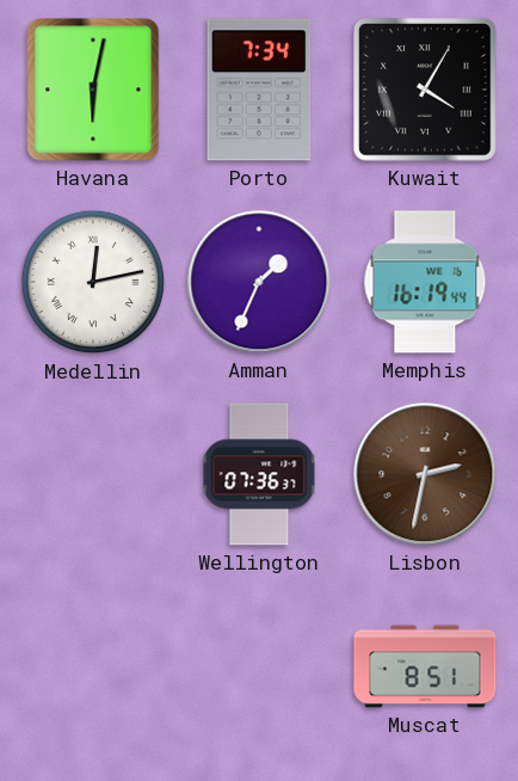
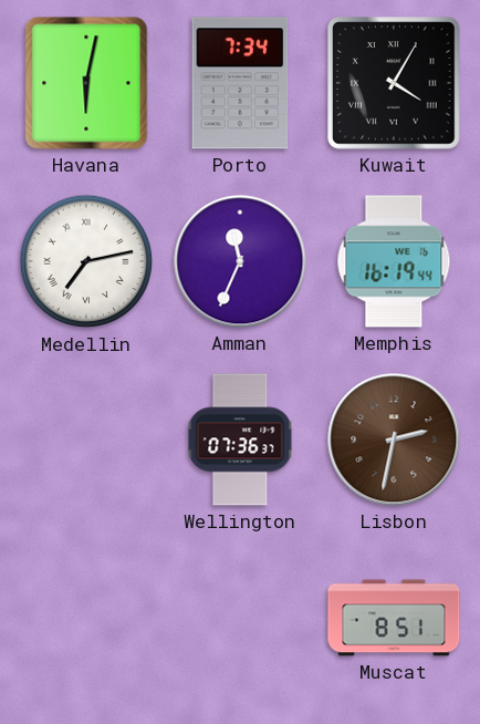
Medellin: 12:13 -> 7:13 (86, 261)
Amman: 1:34 -> 11:34 (240, 261)
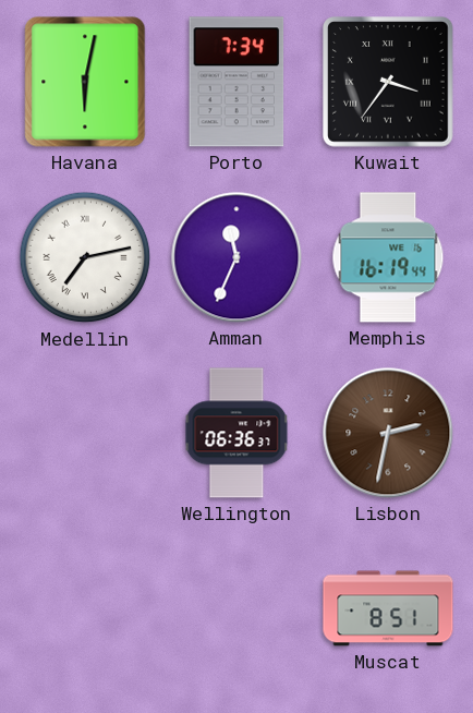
Kuwait: 4:05 -> 3:36 (388, 82)
Wellington: 07:36 -> 06:36 (237, 433)
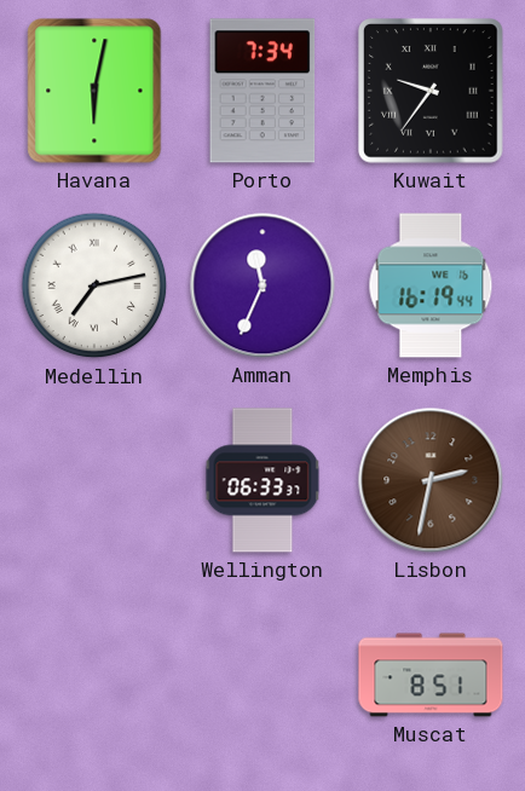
Kuwait: 3:36 -> 9:36 (431, 91)
Wellington: 06:36 -> 06:33 (262, 480)
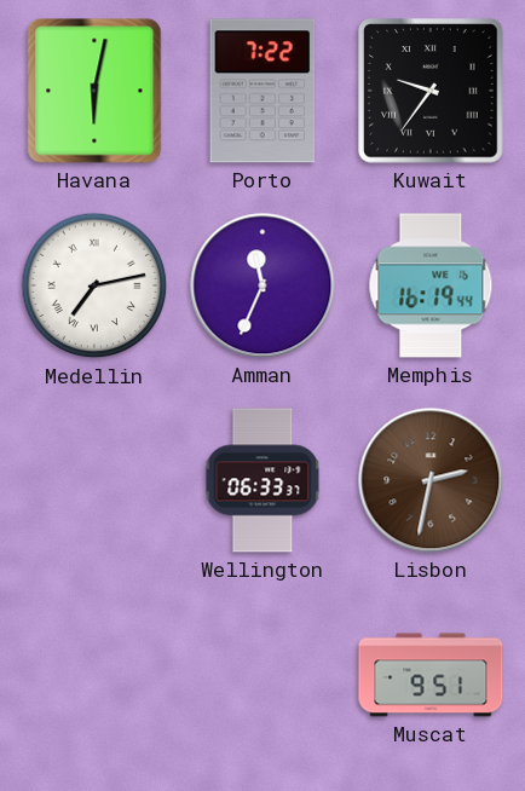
Porto: 7:34 -> 7:22 (262, 91)
Muscat: 8:51 -> 9:51 (431, 675)
